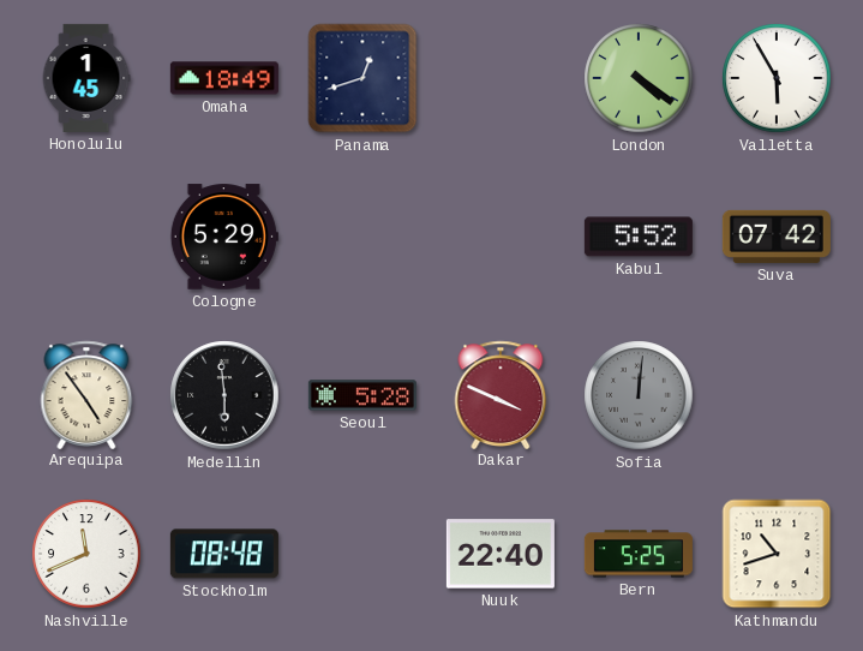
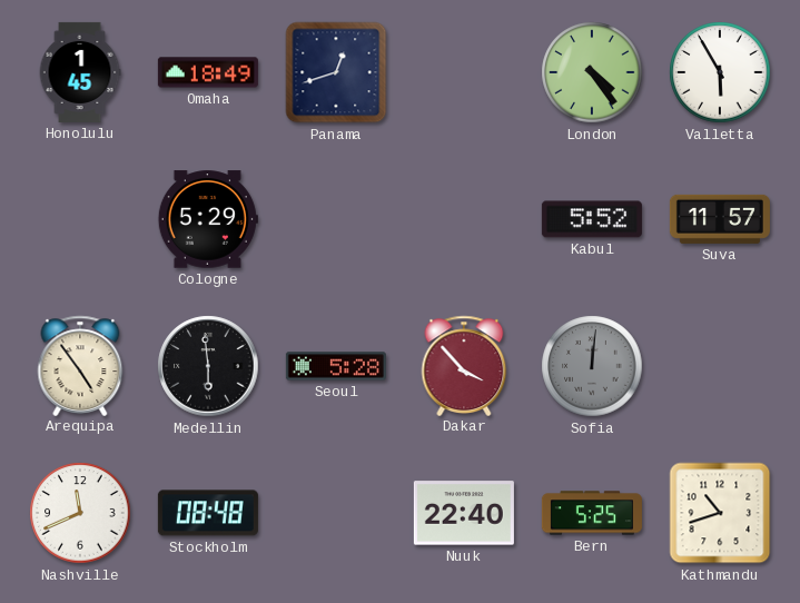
London: 4:21 -> 4:24 (592, 72)
Suva: 07:42 -> 11:57 (720, 219)
Dakar: 3:49 -> 3:53 (464, 365)
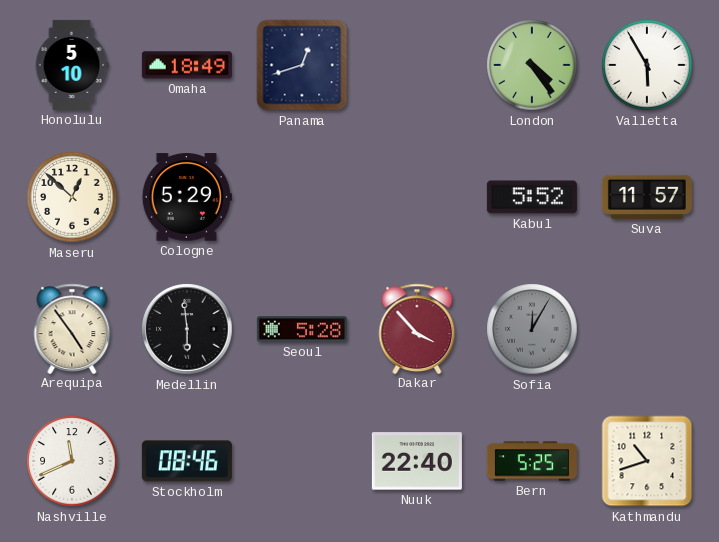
Honolulu: 1:45 -> 5:10 (72, 65)
Maseru: none -> 12:52 (72, 197)
Sofia: 12:01 -> 12:05 (532, 329)
Stockholm: 08:48 -> 08:46 (187, 461)
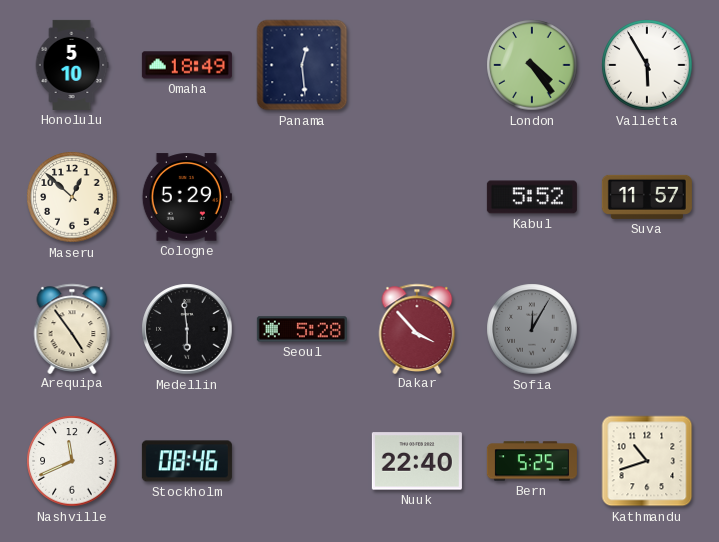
Panama: 12:42 -> 12:29 (302, 65)
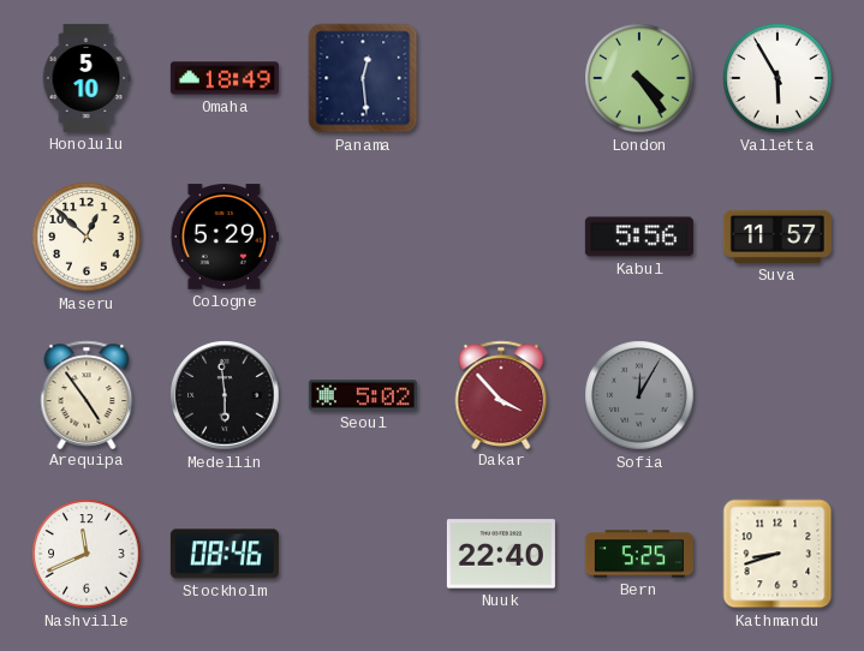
Kabul: 5:52 -> 5:56 (639, 237)
Seoul: 5:28 -> 5:02 (363, 395)
Kathmandu: 10:42 -> 8:42 (777, 554)
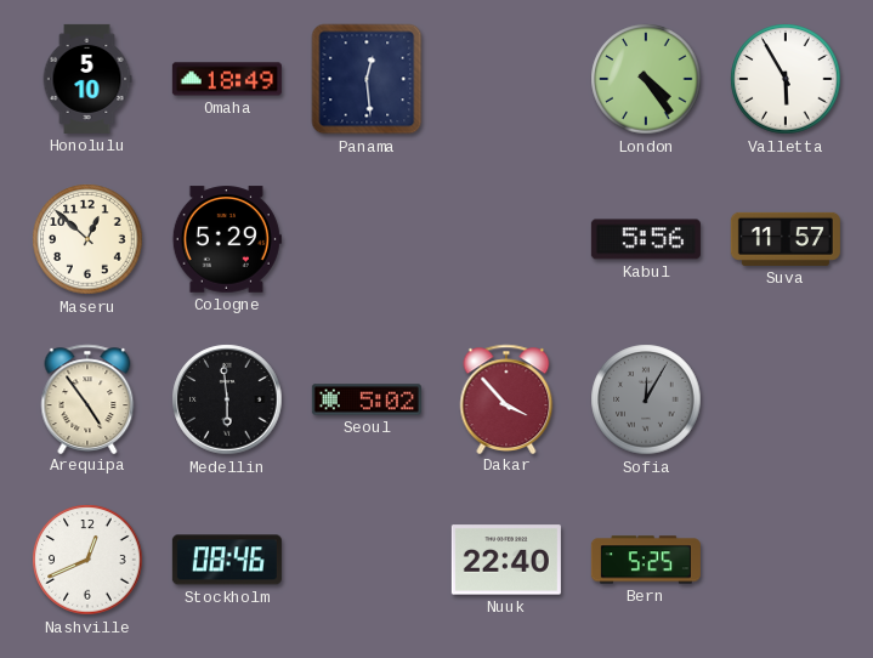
Nashville: 11:41 -> 12:41 (87, 560)
Kathmandu: 8:42 -> none (777, 554)
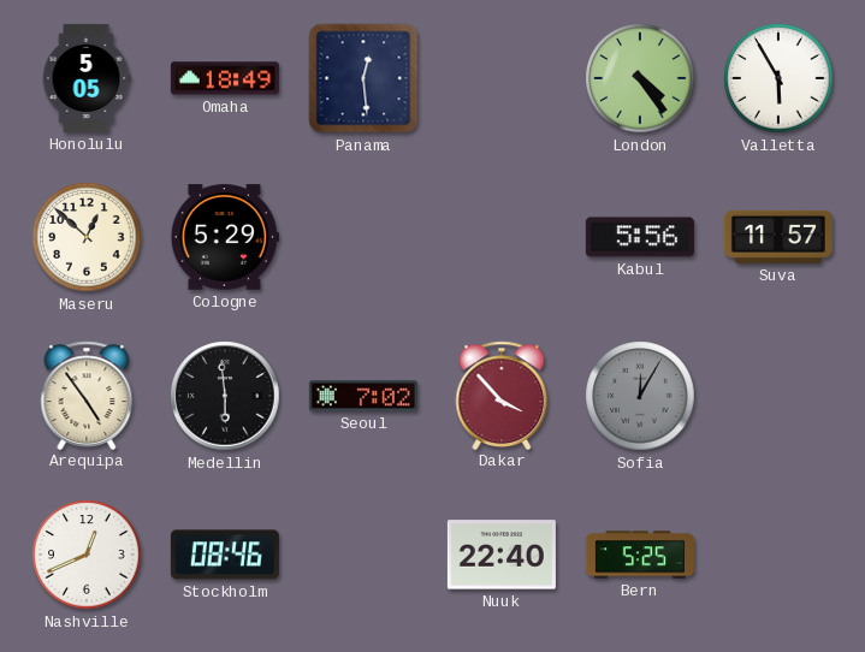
Honolulu: 5:10 -> 5:05 (87, 78)
Seoul: 5:02 -> 7:02 (363, 396)
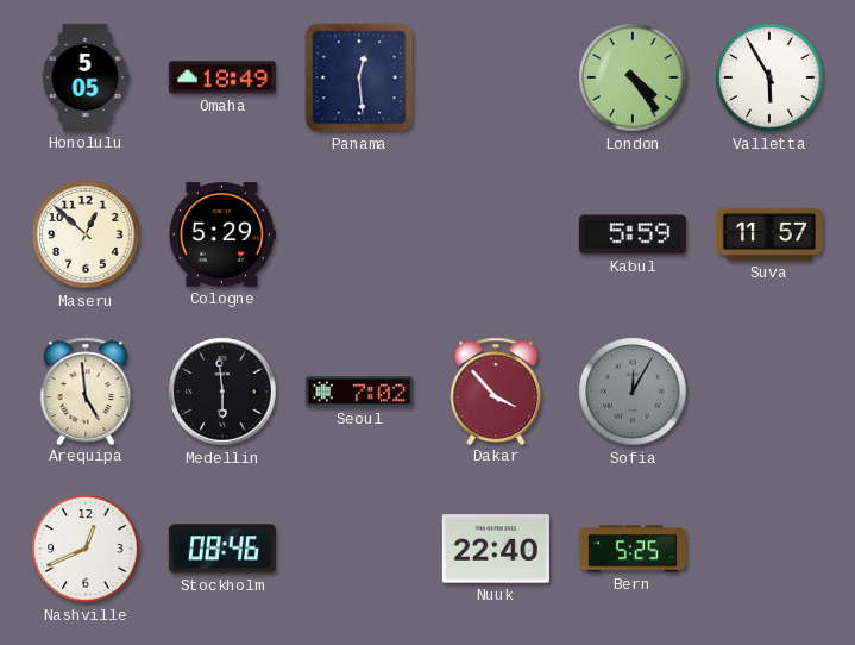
Kabul: 5:56 -> 5:59 (633, 234)
Arequipa: 4:54 -> 4:59 (86, 390)
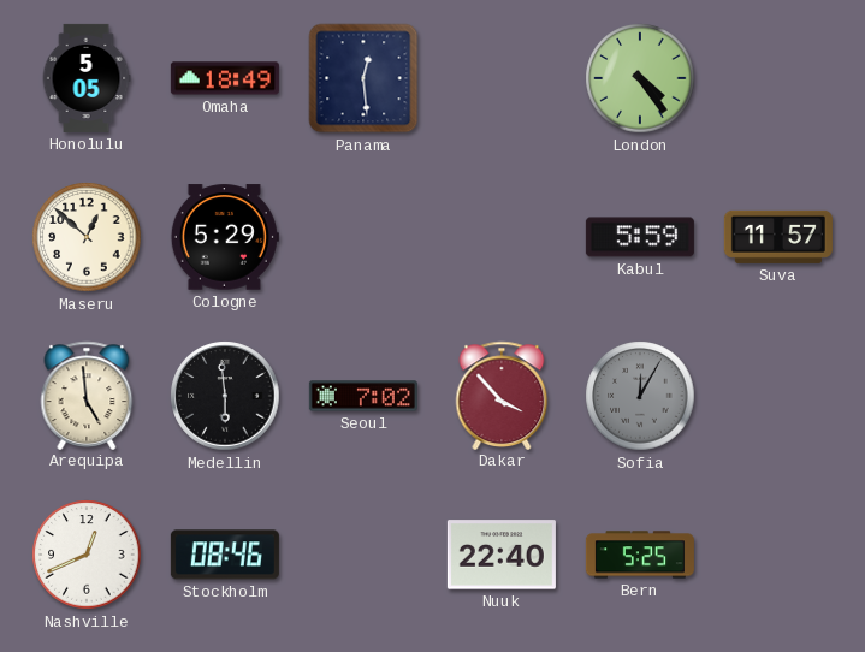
Valletta: 5:55 -> none (769, 77)
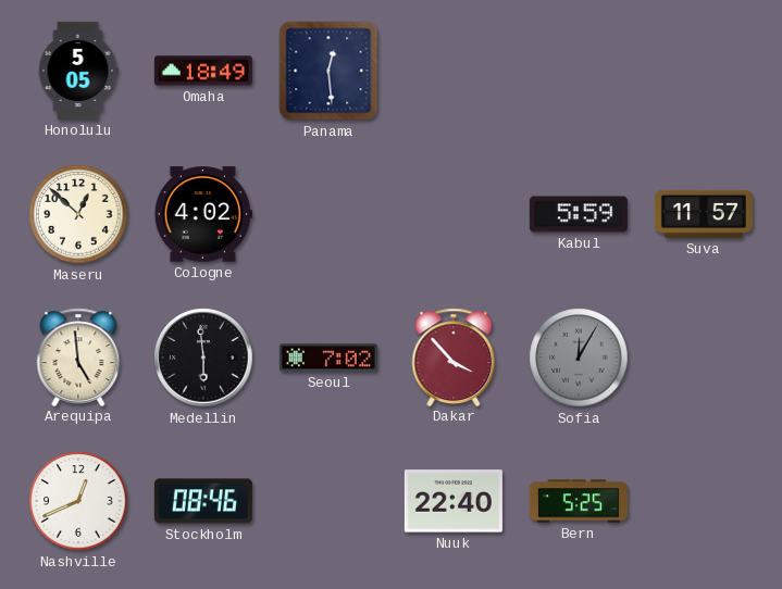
London: 4:24 -> none (640, 78)
Cologne: 5:29 -> 4:02 (203, 214)
